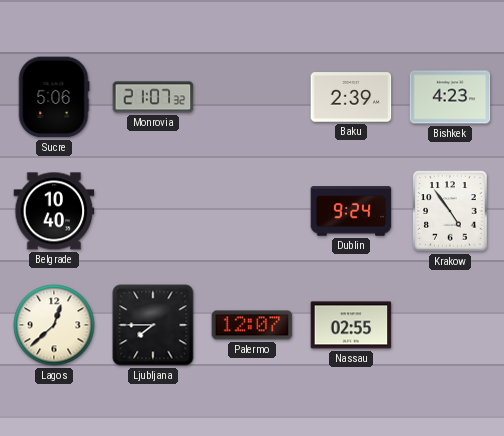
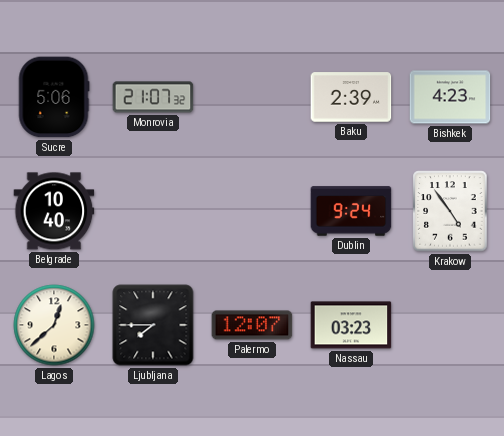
Nassau: 02:55 -> 03:23 (351, 325)
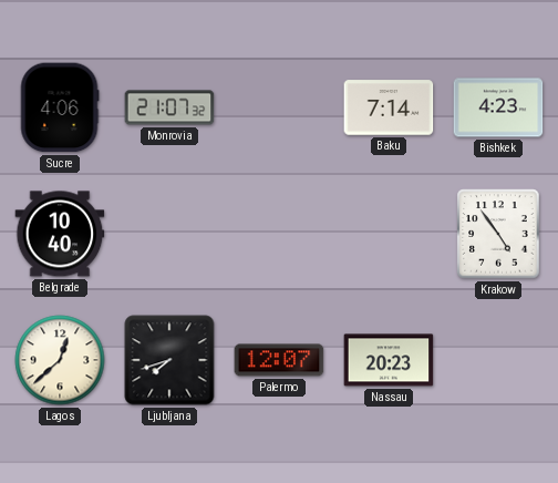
Sucre: 5:06 -> 4:06 (60, 107)
Baku: 2:39 -> 7:14 (389, 107)
Dublin: 9:24 -> none (351, 211)
Ljubljana: 7:45 -> 7:42 (169, 360)
Nassau: 03:23 -> 20:23 (389, 360)
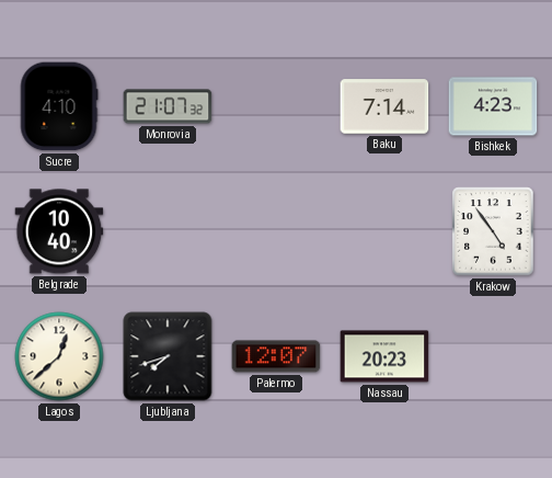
Sucre: 4:06 -> 4:10 (59, 106)
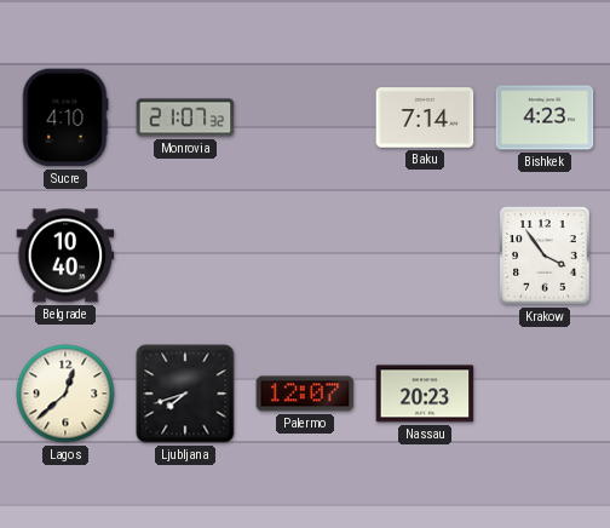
Krakow: 4:54 -> 3:54 (545, 256)
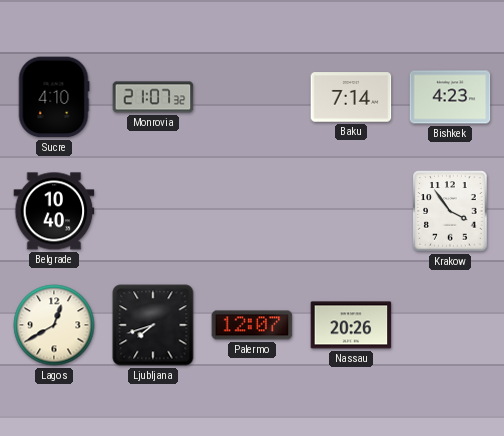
Lagos: 12:38 -> 12:40 (54, 325)
Nassau: 20:23 -> 20:26 (351, 325)
